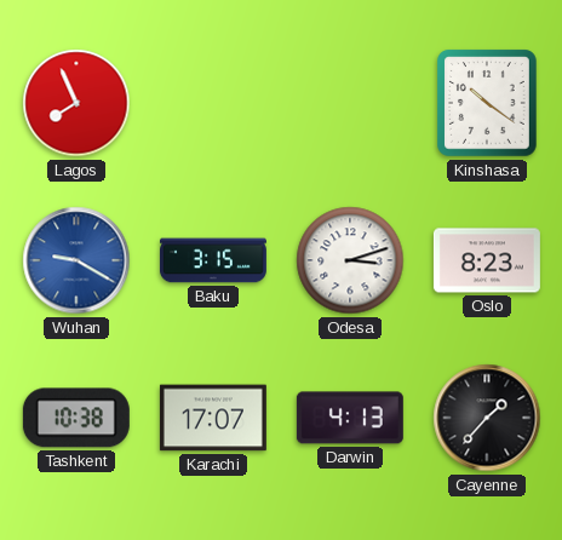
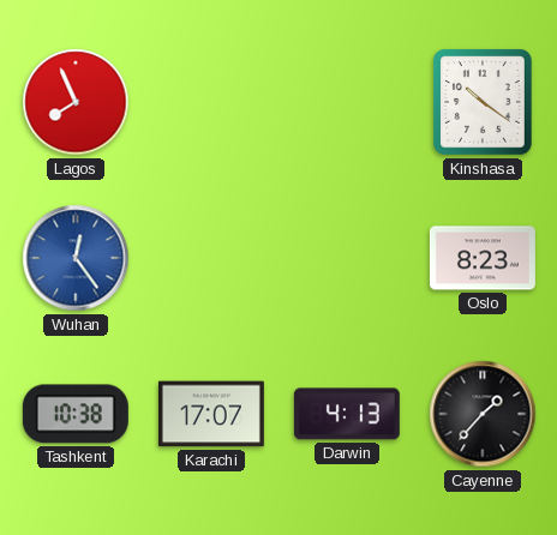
Wuhan: 9:20 -> 12:24 (76, 258)
Baku: 3:15 -> none (213, 260)
Odesa: 3:12 -> none (350, 260)
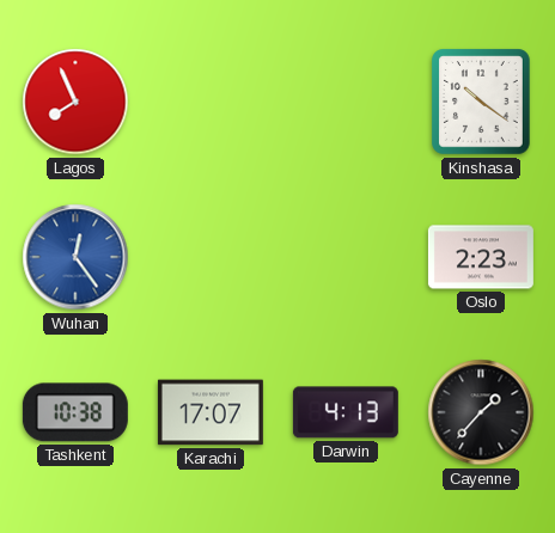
Oslo: 8:23 -> 2:23 (481, 257)
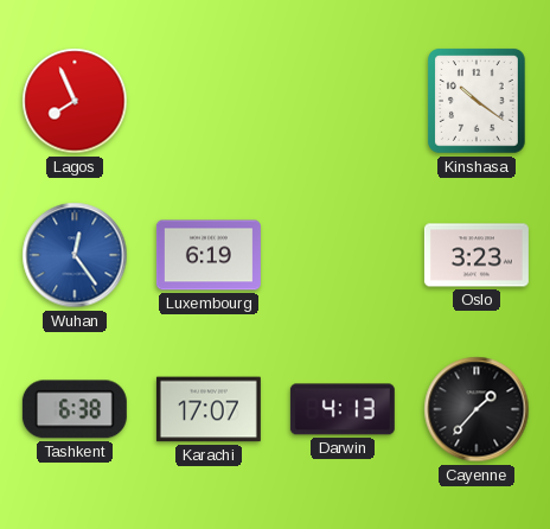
Luxembourg: none -> 6:19 (209, 255)
Oslo: 2:23 -> 3:23 (477, 255)
Tashkent: 10:38 -> 6:38 (75, 409)
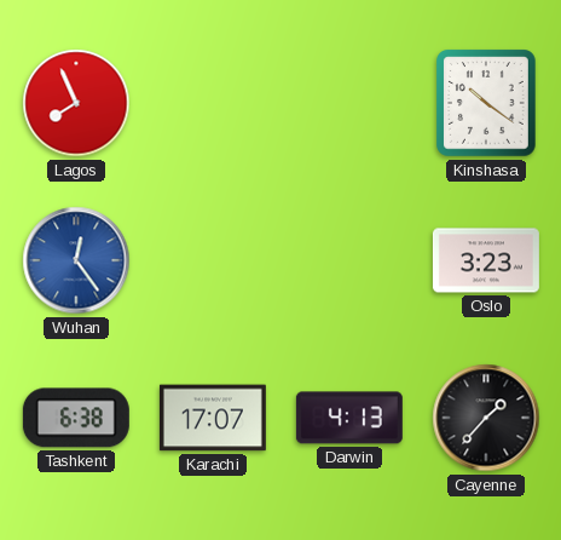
Luxembourg: 6:19 -> none (209, 255)
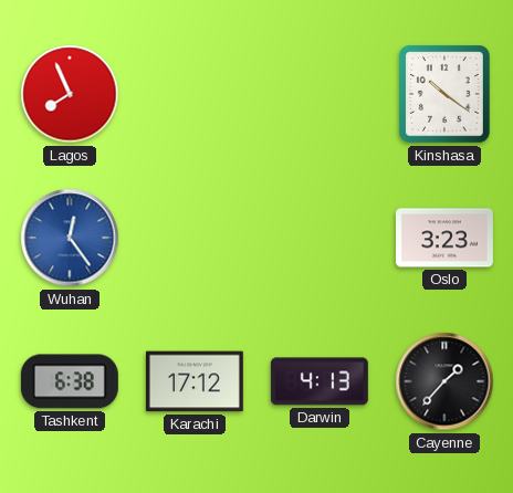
Karachi: 17:07 -> 17:12 (195, 381)
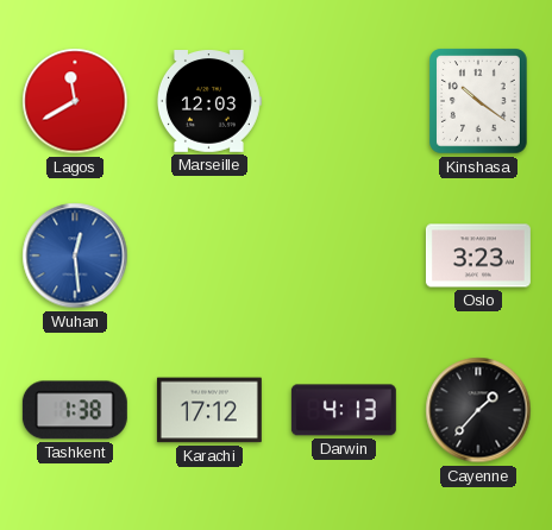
Lagos: 7:56 -> 11:40 (75, 101)
Marseille: none -> 12:03 (208, 102)
Wuhan: 12:24 -> 12:29 (75, 255)
Tashkent: 6:38 -> 1:38 (75, 410)
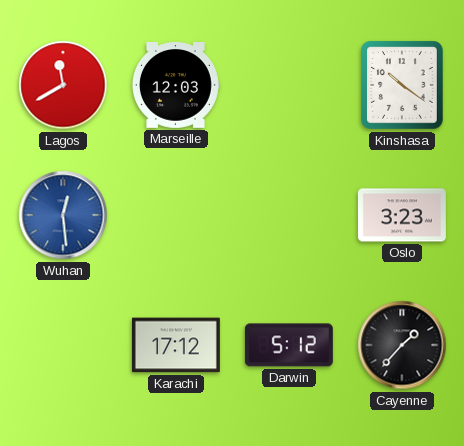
Tashkent: 1:38 -> none (75, 410)
Darwin: 4:13 -> 5:12 (289, 345)
